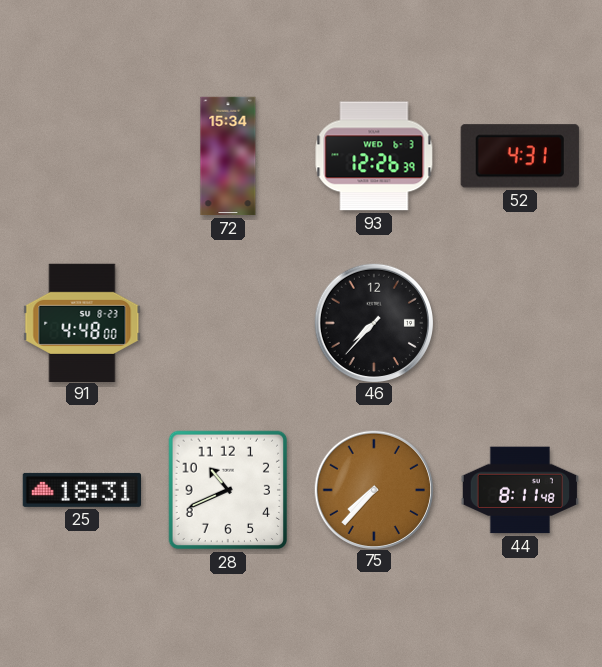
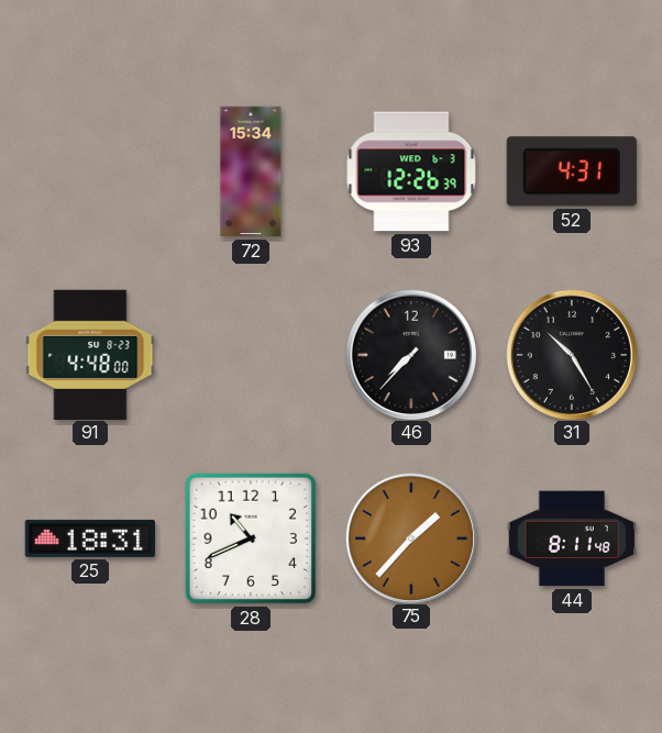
31: none -> 10:25 (571, 354)
75: 7:37 -> 1:37 (410, 537)
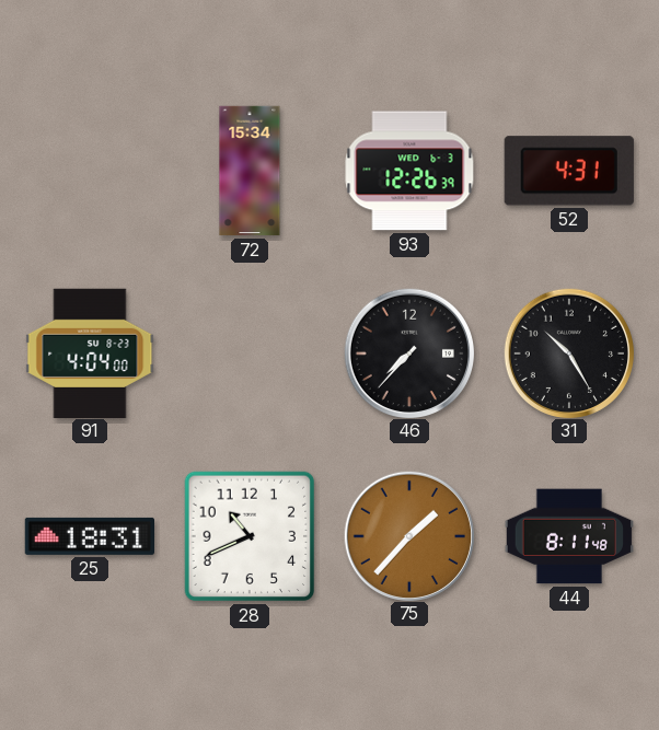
91: 4:48 -> 4:04 (90, 352)
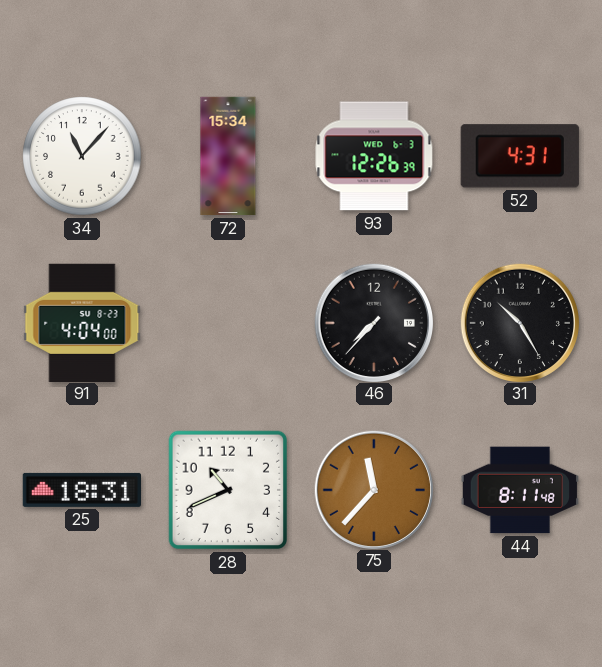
34: none -> 11:07 (82, 156)
75: 1:37 -> 11:37 (373, 489)
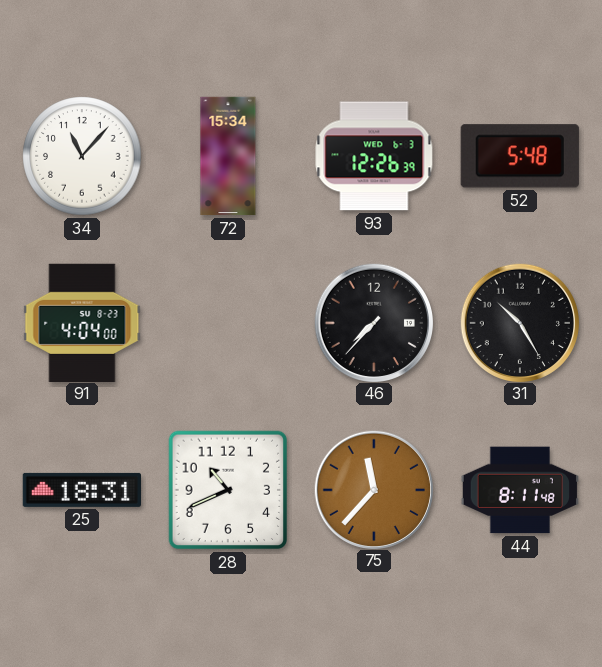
52: 4:31 -> 5:48 (520, 156)
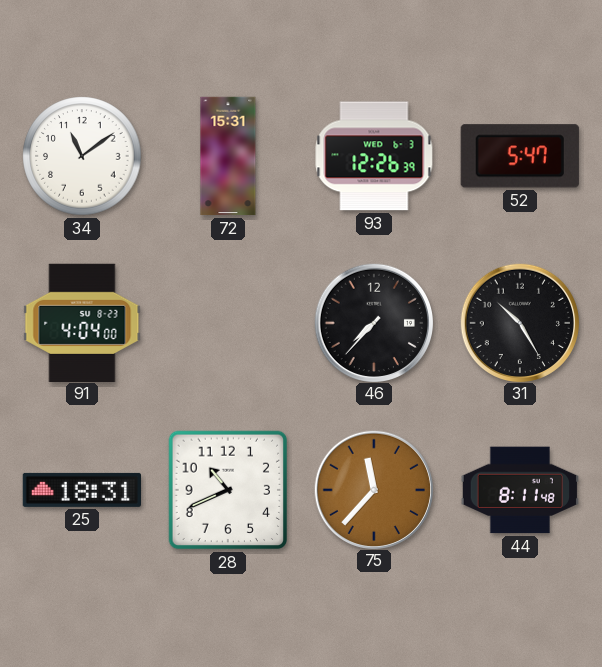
34: 11:07 -> 11:09 (82, 156)
72: 15:34 -> 15:31 (228, 156)
52: 5:48 -> 5:47 (520, 156)
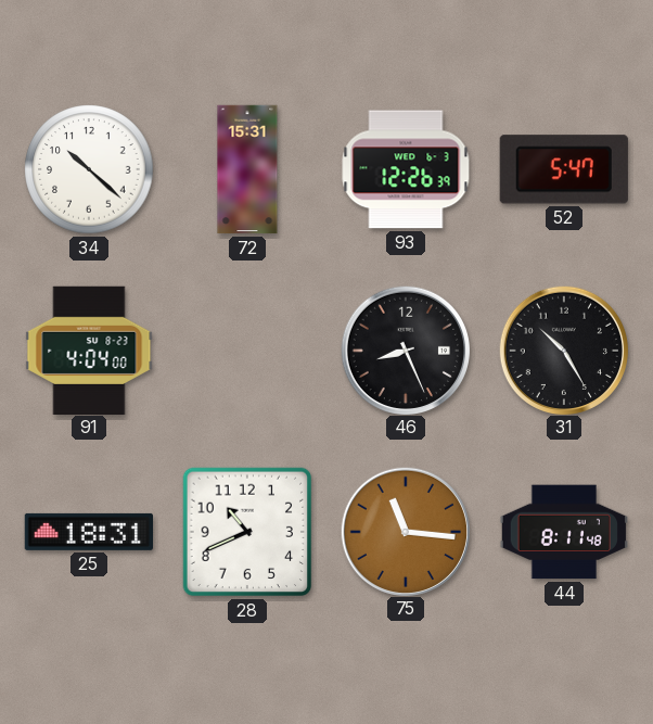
34: 11:09 -> 10:22 (89, 169)
46: 7:37 -> 8:26 (405, 350)
75: 11:37 -> 11:16 (405, 531)
